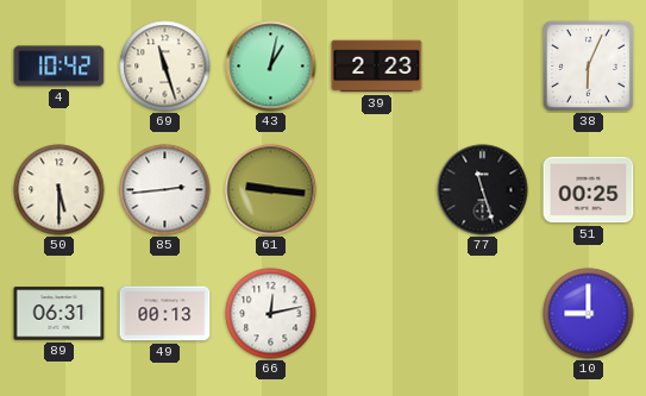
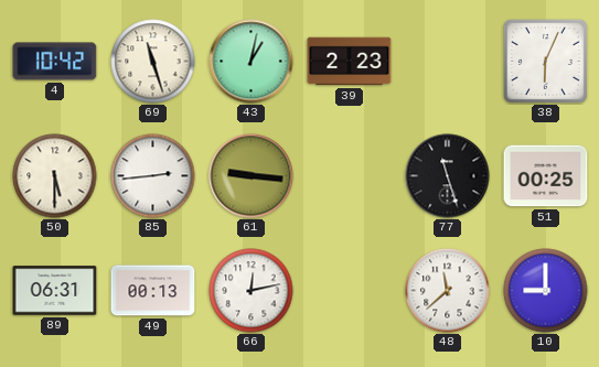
48: none -> 11:38 (448, 291)
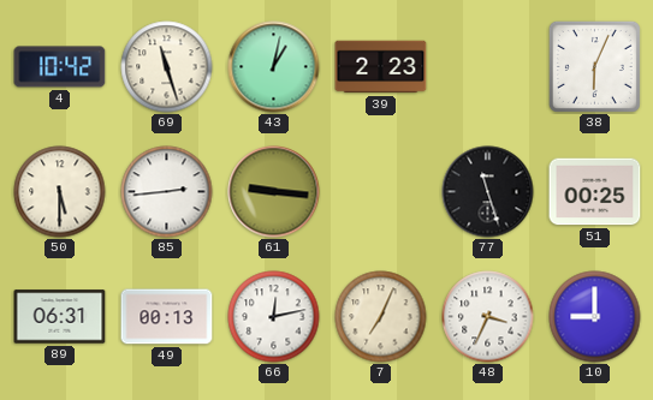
7: none -> 7:04 (381, 317)
48: 11:38 -> 3:34 (488, 317)
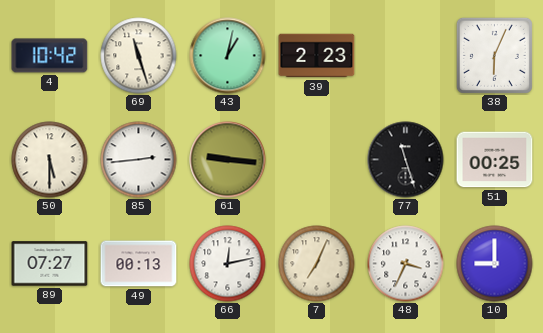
89: 06:31 -> 07:27 (50, 264)
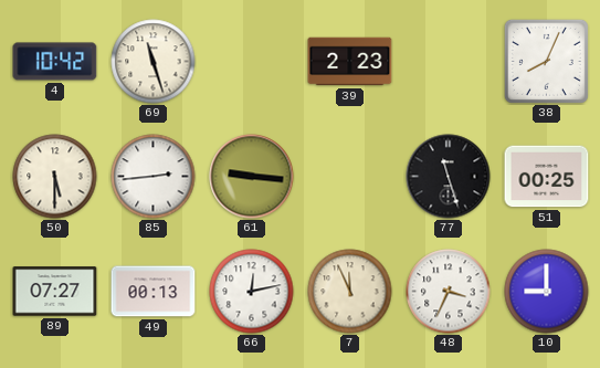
43: 1:02 -> none (228, 56)
38: 6:04 -> 8:04 (546, 61)
7: 7:04 -> 11:56 (350, 292)
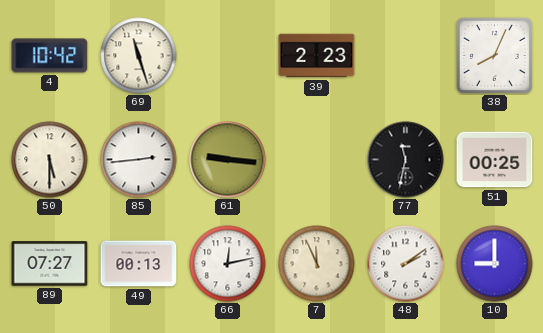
77: 11:27 -> 11:32 (406, 160)
48: 3:34 -> 2:09 (406, 264)
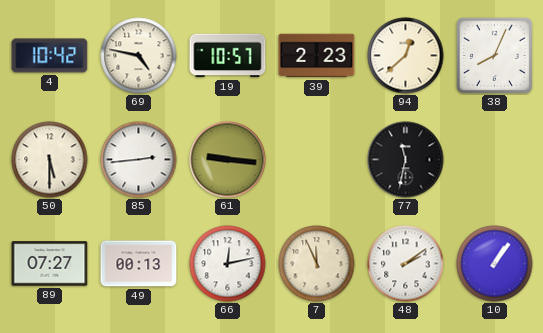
69: 11:27 -> 4:47 (139, 56)
19: none -> 10:57 (228, 56)
94: none -> 12:38 (406, 56)
51: 00:25 -> none (495, 160)
10: 9:00 -> 1:06 (495, 264)
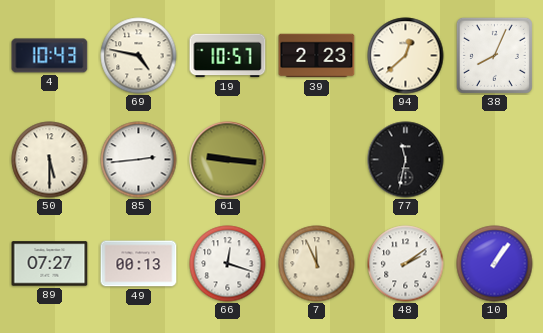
4: 10:42 -> 10:43 (50, 56)
66: 12:13 -> 12:18 (228, 264)
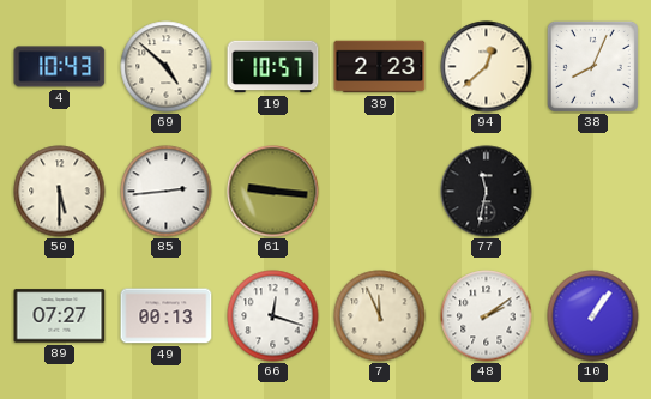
69: 4:47 -> 4:52 (167, 67)
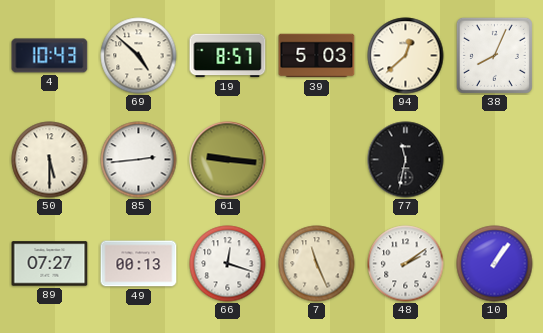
19: 10:57 -> 8:57 (228, 56)
39: 2:23 -> 5:03 (317, 56)
7: 11:56 -> 11:26 (317, 264)
